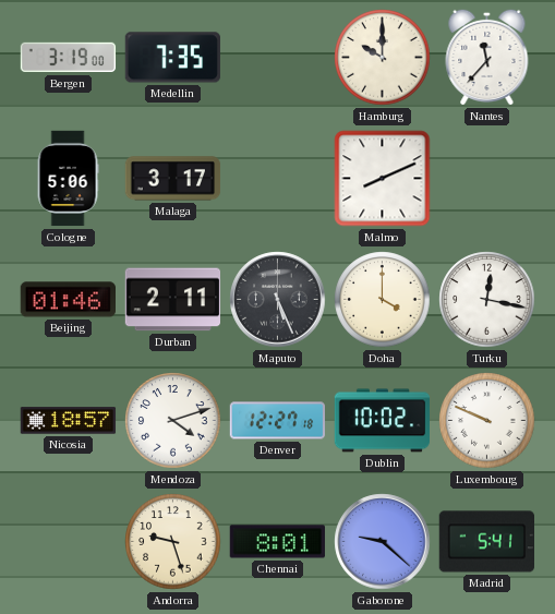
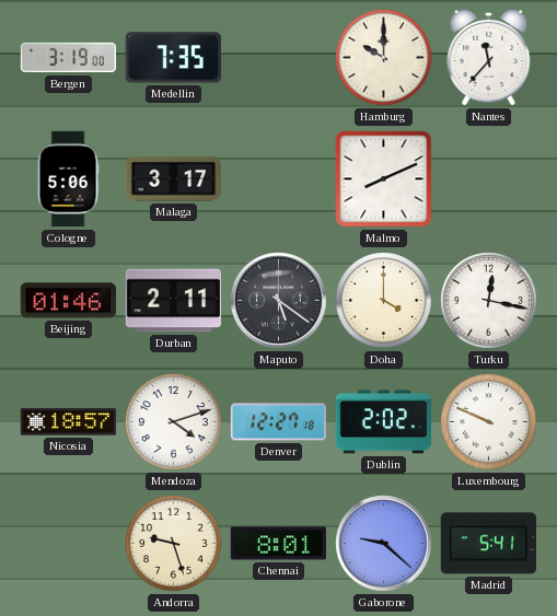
Maputo: 5:26 -> 5:21 (279, 301)
Dublin: 10:02 -> 2:02 (384, 422)
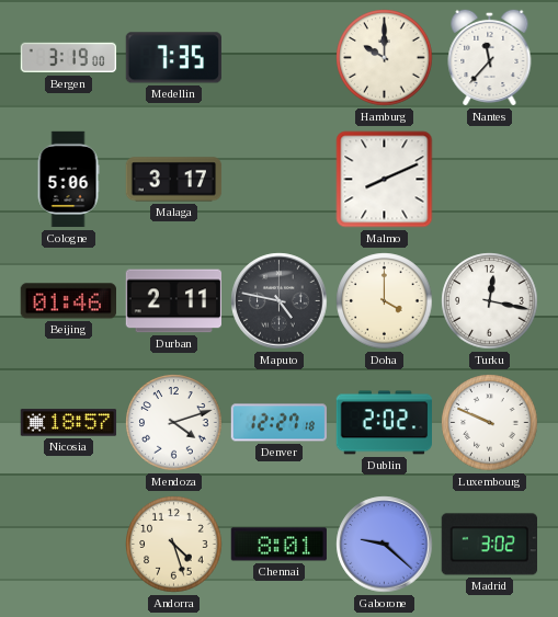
Maputo: 5:21 -> 4:47 (280, 301)
Andorra: 9:27 -> 4:27 (174, 545)
Madrid: 5:41 -> 3:02 (489, 545)
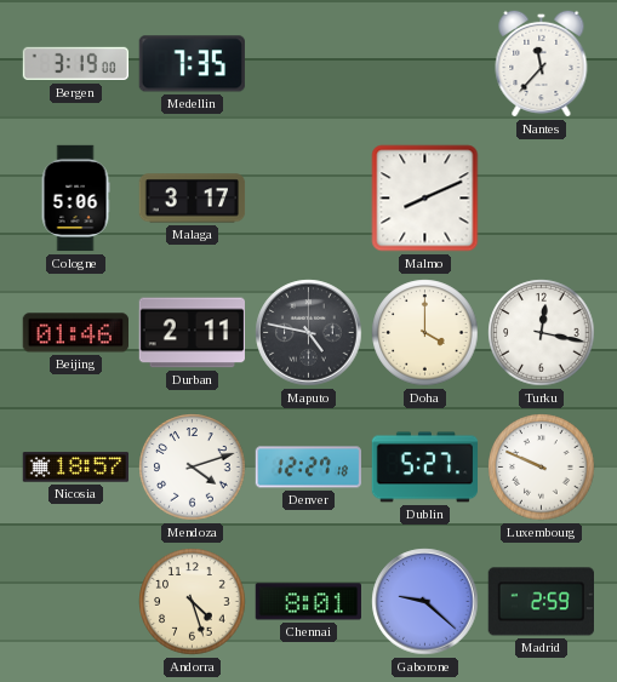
Hamburg: 10:00 -> none (385, 58)
Dublin: 2:02 -> 5:27 (425, 468)
Madrid: 3:02 -> 2:59 (541, 602)
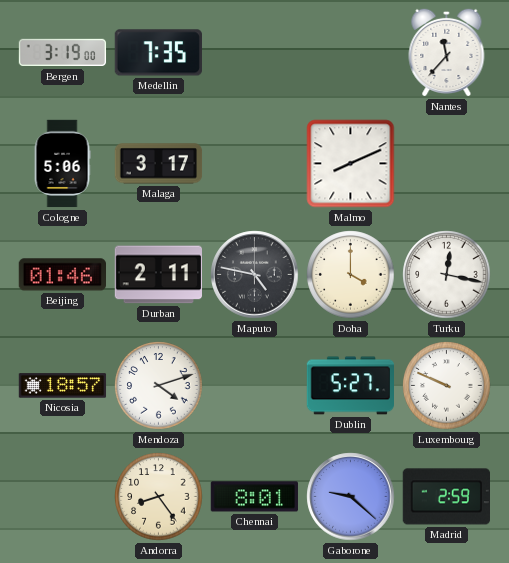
Denver: 12:27 -> none (309, 468)
Andorra: 4:27 -> 8:24 (159, 497)
